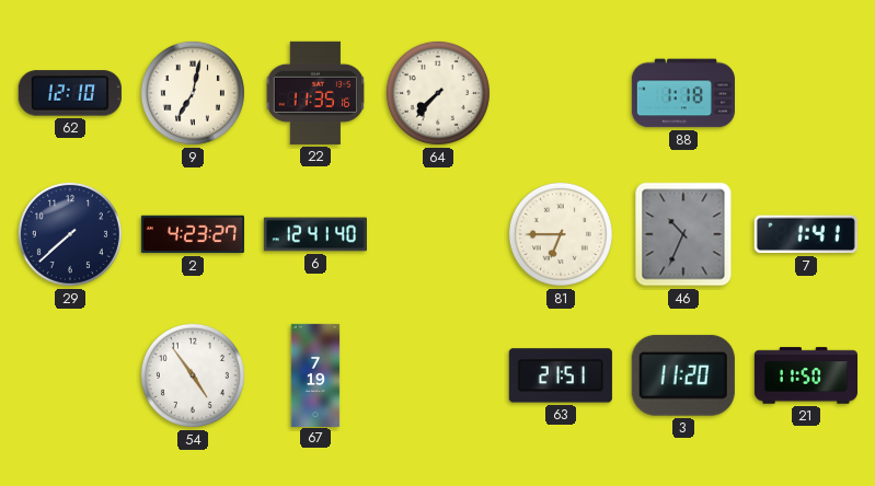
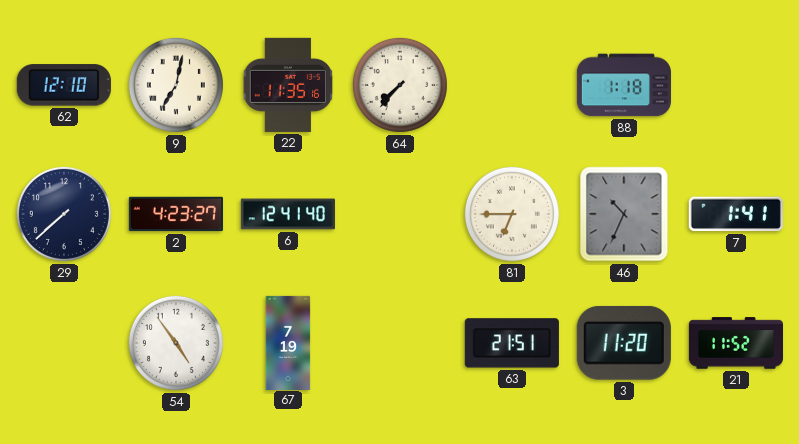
21: 11:50 -> 11:52 (735, 343)
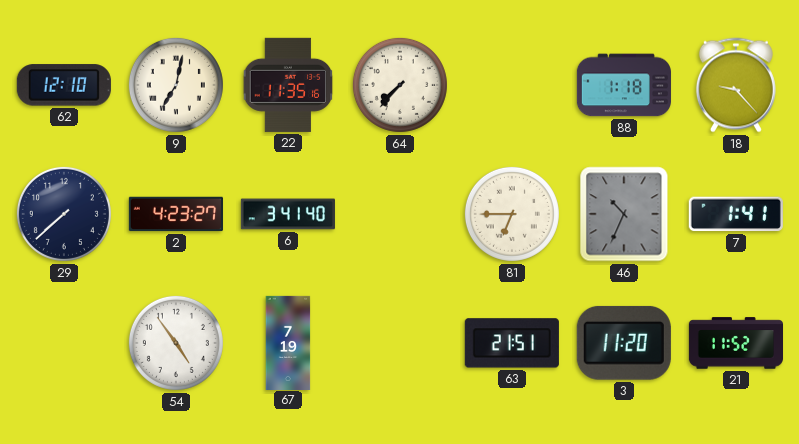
18: none -> 9:23 (736, 85)
6: 12:41 -> 3:41 (288, 214)
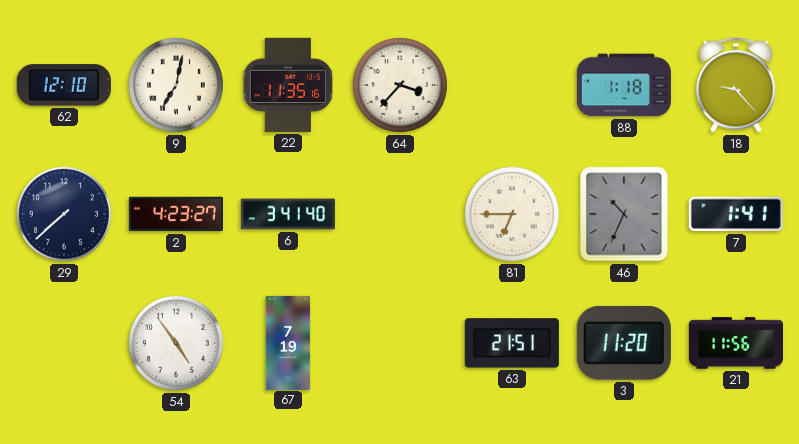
64: 7:37 -> 3:37 (400, 85)
21: 11:52 -> 11:56 (735, 343)
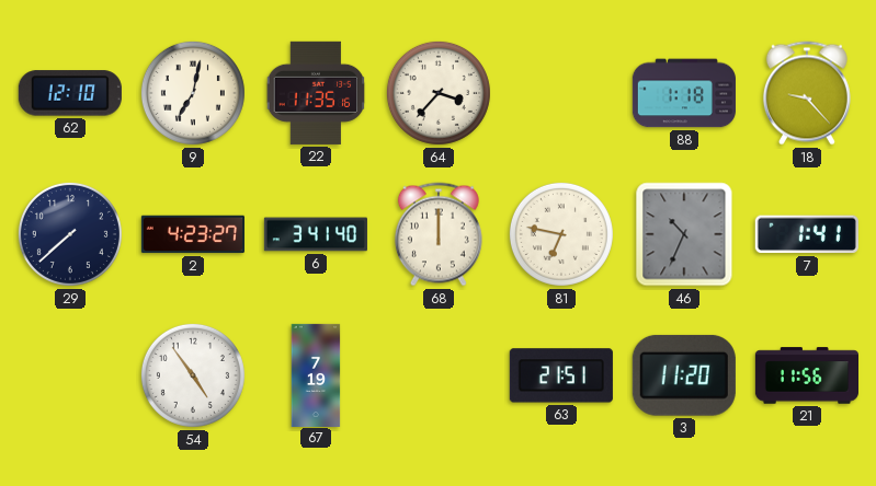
68: none -> 12:00 (439, 234)
81: 6:45 -> 6:47 (561, 234)
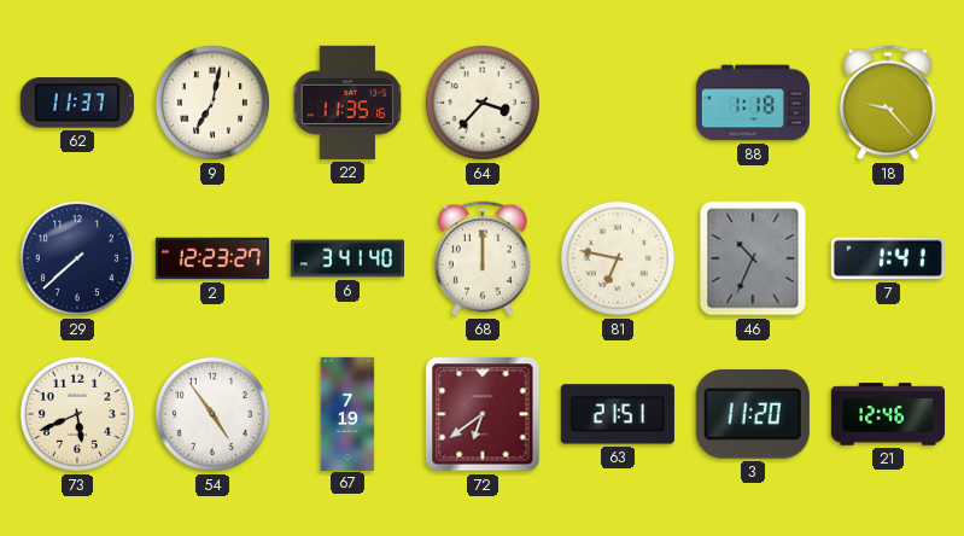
62: 12:10 -> 11:37 (77, 103)
2: 4:23 -> 12:23 (212, 258)
73: none -> 5:41 (77, 414)
72: none -> 6:39 (483, 414)
21: 11:56 -> 12:46 (887, 414)
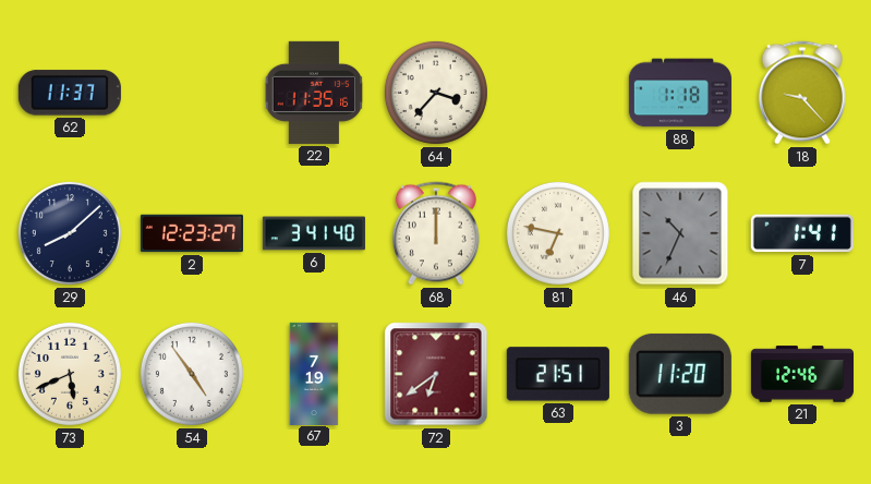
9: 7:02 -> none (212, 103)
29: 7:38 -> 8:08 (70, 233)
